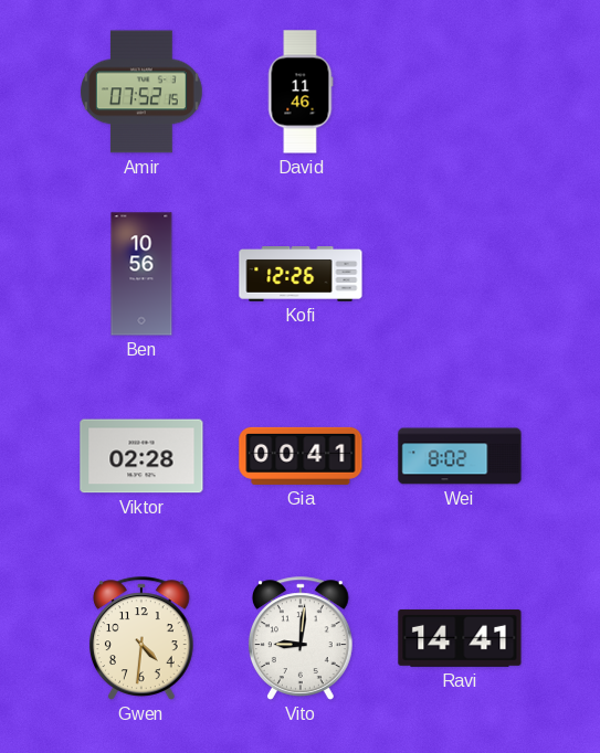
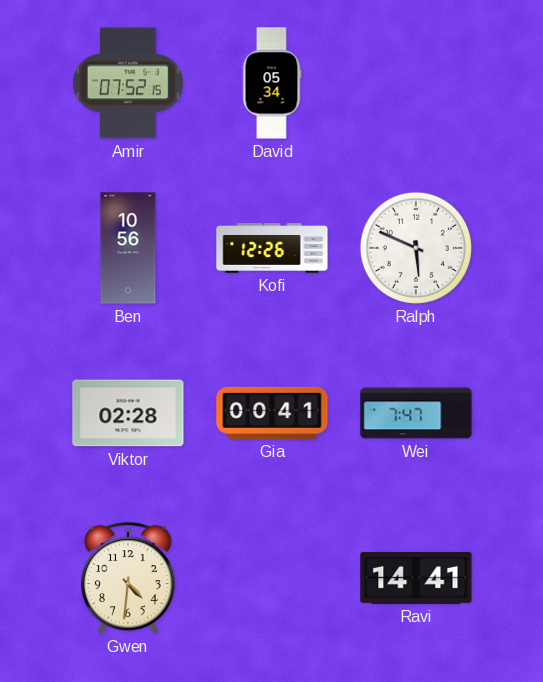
David: 11:46 -> 05:34 (272, 83)
Ralph: none -> 5:49 (416, 248)
Wei: 8:02 -> 7:47 (416, 413)
Vito: 9:01 -> none (301, 638)
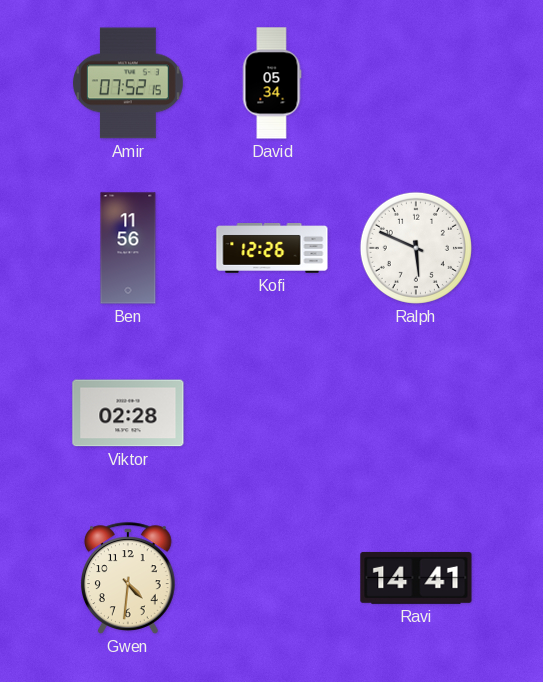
Ben: 10:56 -> 11:56 (128, 248)
Gia: 00:41 -> none (272, 413)
Wei: 7:47 -> none (416, 413)
